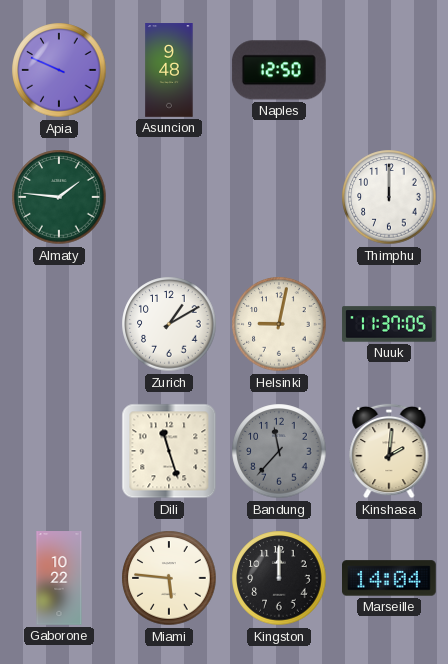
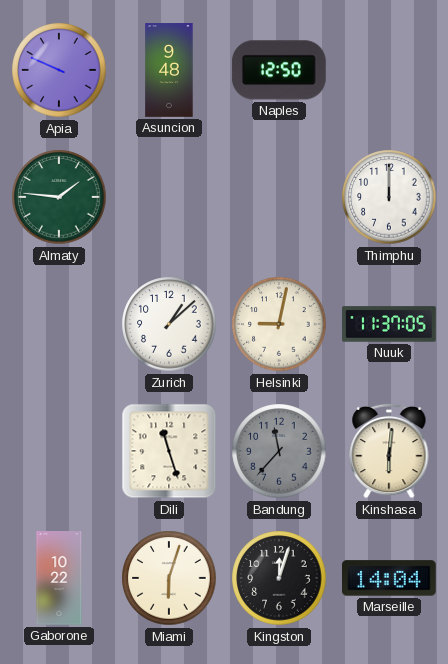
Zurich: 1:10 -> 1:08 (169, 324)
Kinshasa: 2:01 -> 6:01 (389, 451)
Miami: 5:46 -> 6:03 (169, 578)
Kingston: 12:00 -> 12:03 (279, 578)
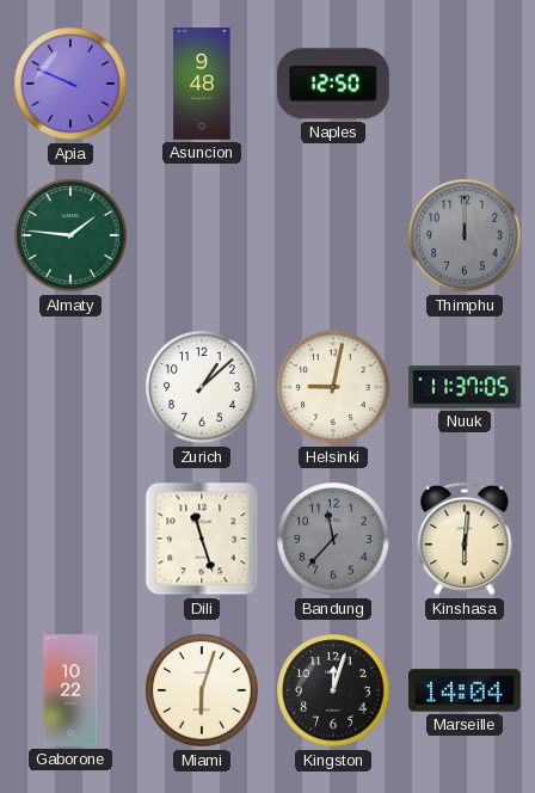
Thimphu dial: white -> grey (465, 235)
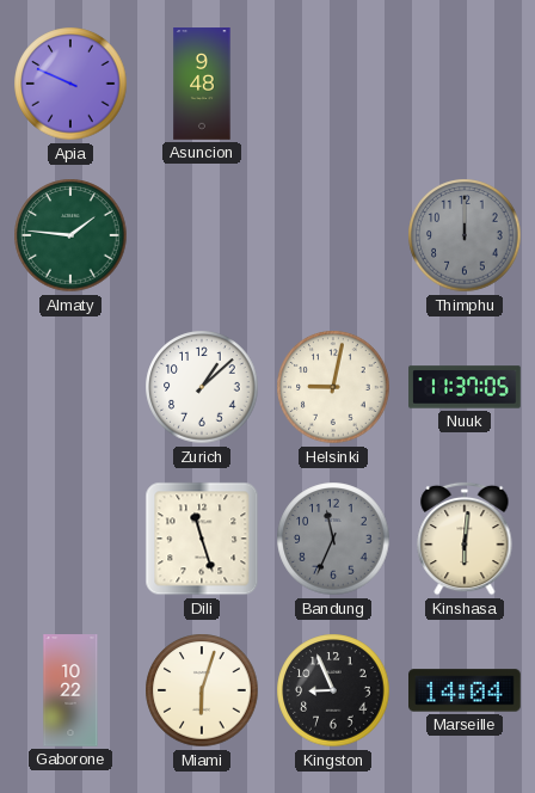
Naples: 12:50 -> none (333, 84)
Bandung: 11:37 -> 11:34 (333, 539)
Kingston: 12:03 -> 8:56 (333, 690)
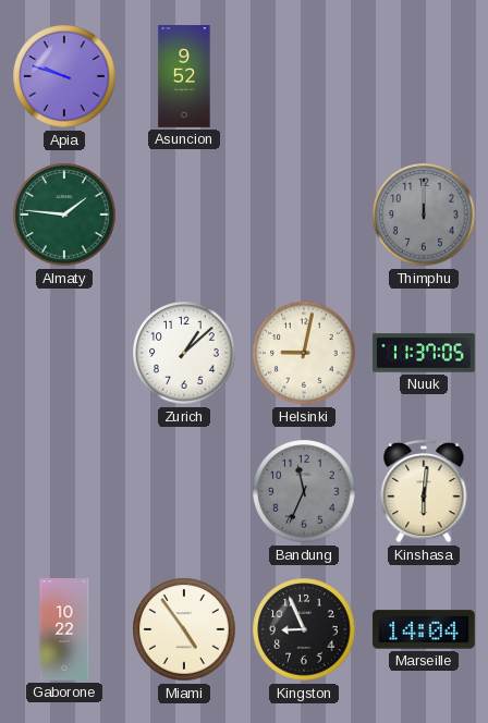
Apia: 9:49 -> 9:48 (64, 76)
Asuncion: 9:48 -> 9:52 (184, 76)
Dili: 11:27 -> none (202, 539)
Miami: 6:03 -> 4:54 (184, 629)
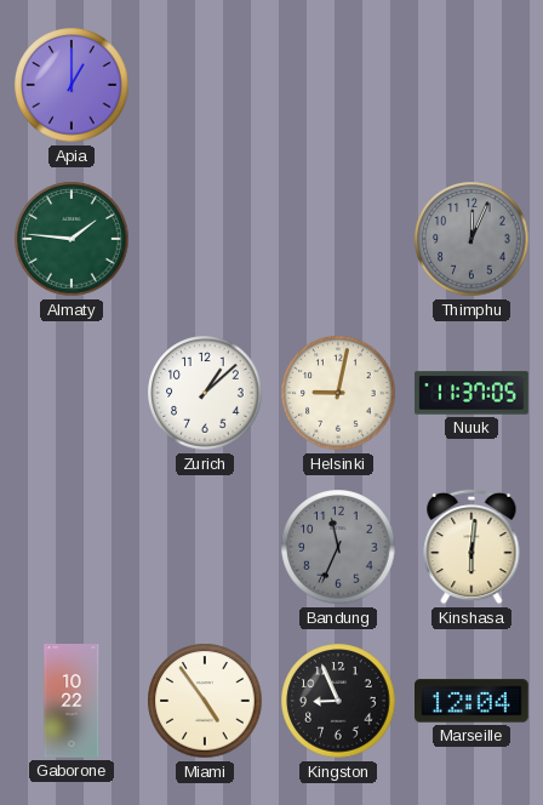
Apia: 9:48 -> 1:00 (72, 85)
Asuncion: 9:52 -> none (184, 76)
Thimphu: 12:00 -> 12:04 (471, 239)
Marseille: 14:04 -> 12:04 (473, 701)
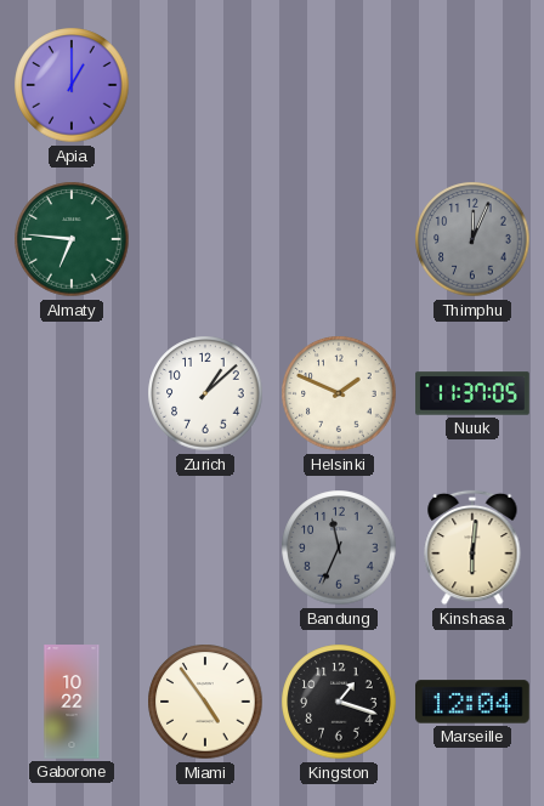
Almaty: 1:46 -> 6:46 (72, 239)
Helsinki: 9:02 -> 1:49 (339, 393)
Kingston: 8:56 -> 1:18 (339, 702)
